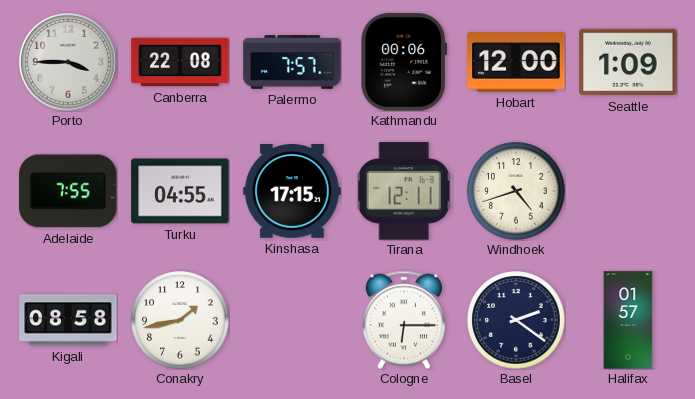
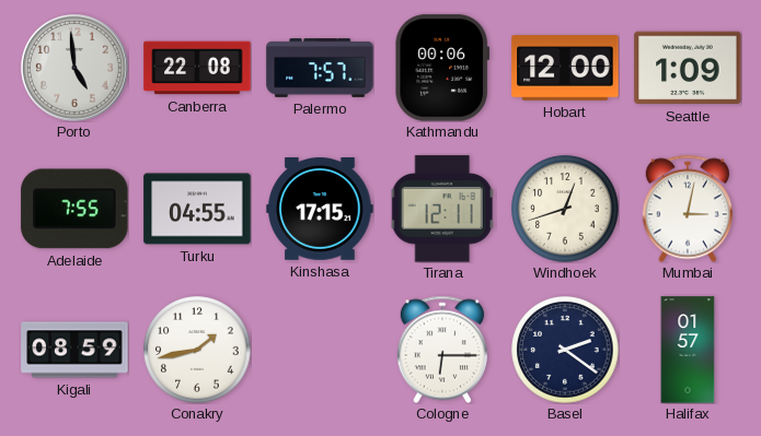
Porto: 3:45 -> 4:59 (76, 69)
Windhoek: 4:42 -> 12:42 (565, 209)
Mumbai: none -> 3:02 (688, 209)
Kigali: 08:58 -> 08:59 (74, 350)
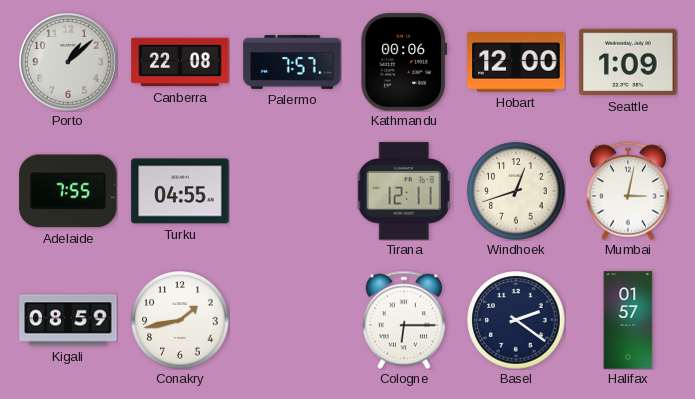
Porto: 4:59 -> 1:08 (69, 63)
Kinshasa: 17:15 -> none (320, 210)
